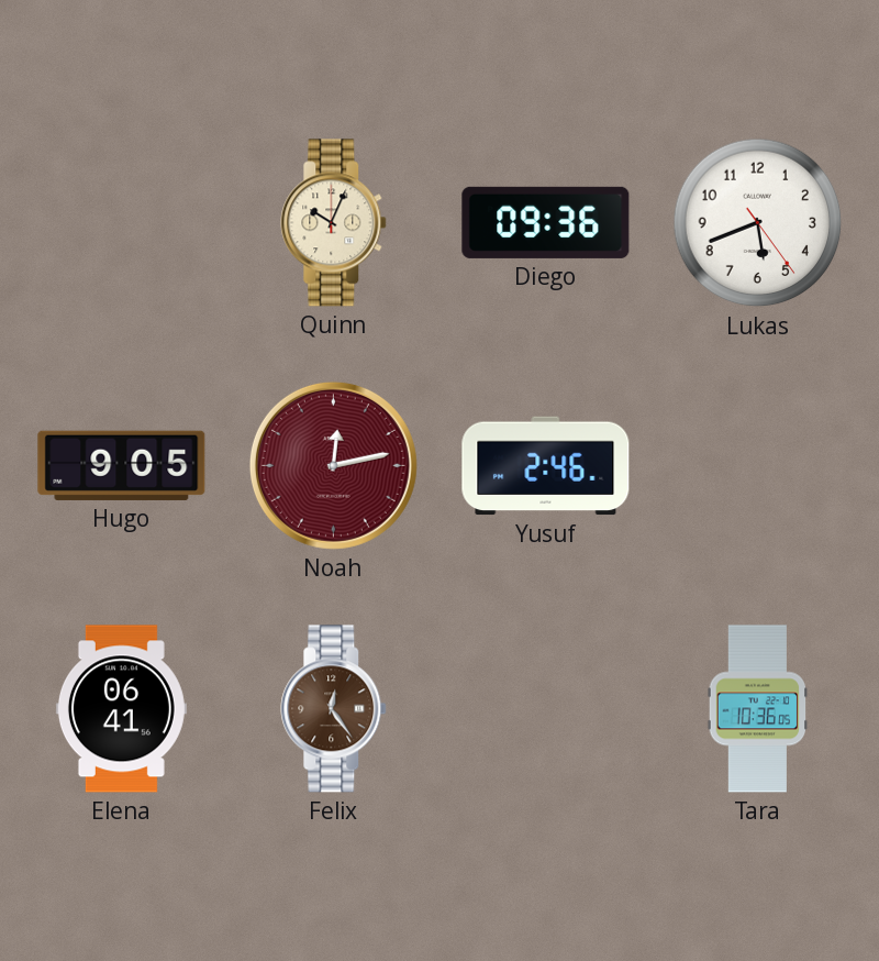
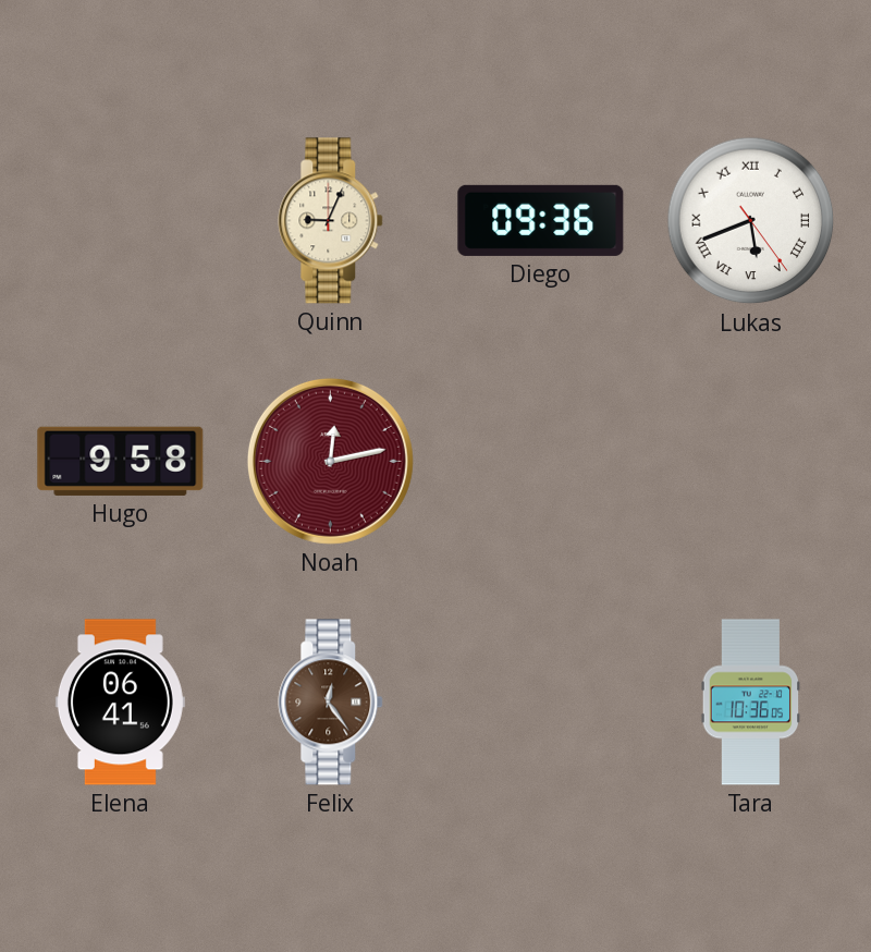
Quinn: 10:04 -> 9:04 (331, 221)
Lukas numerals: Arabic -> Roman (751, 221)
Hugo: 9:05 -> 9:58 (121, 461)
Yusuf: 2:46 -> none (546, 466)
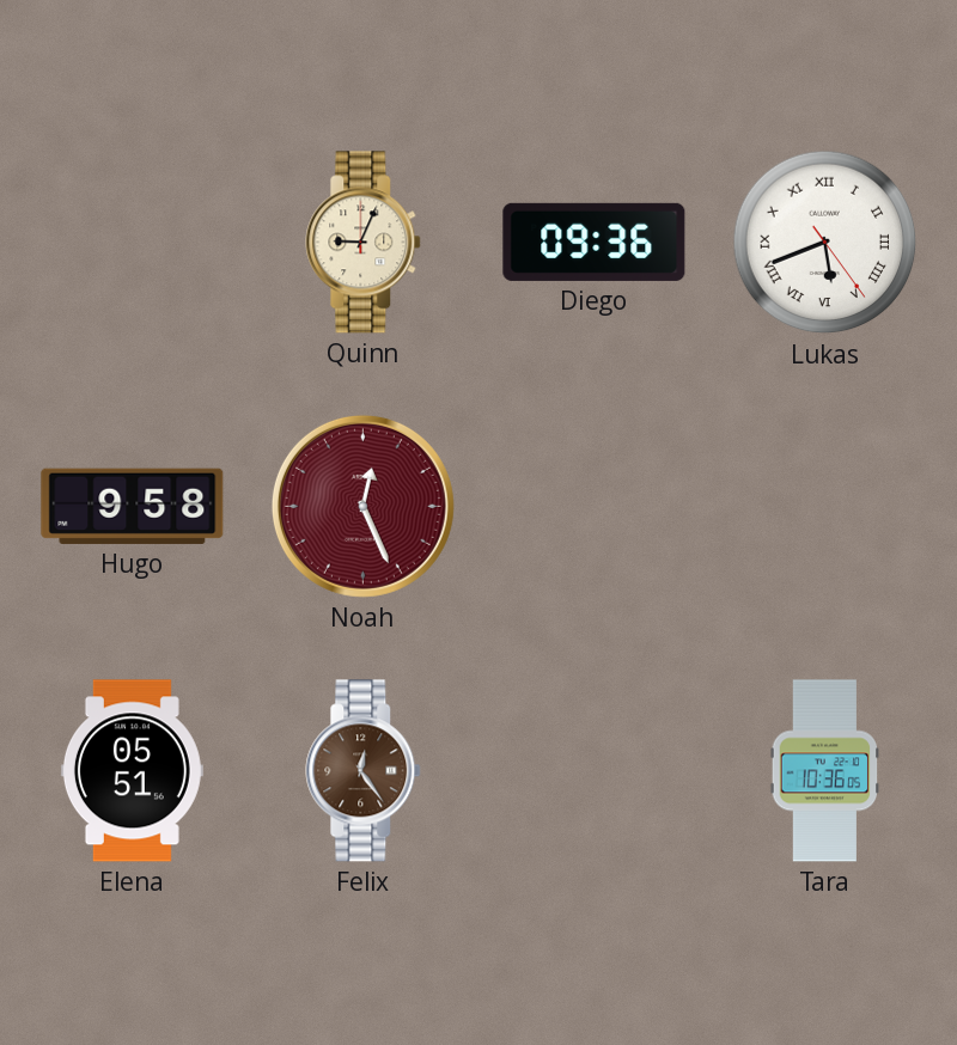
Noah: 12:13 -> 12:26 (362, 506)
Elena: 06:41 -> 05:51 (132, 771)
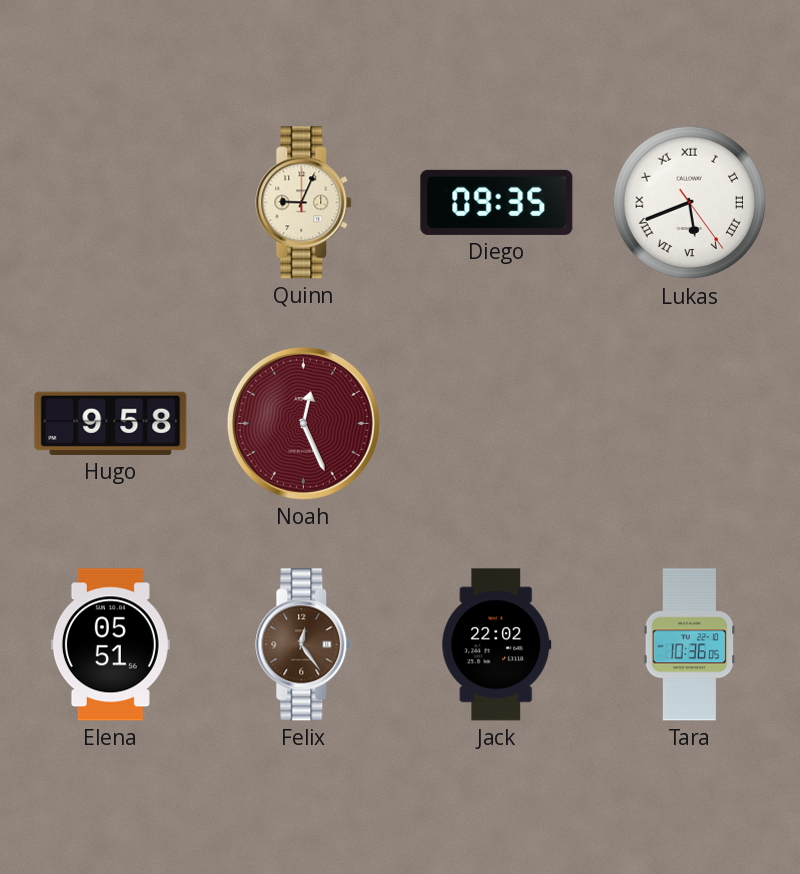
Diego: 09:36 -> 09:35 (497, 202)
Jack: none -> 22:02 (497, 645)
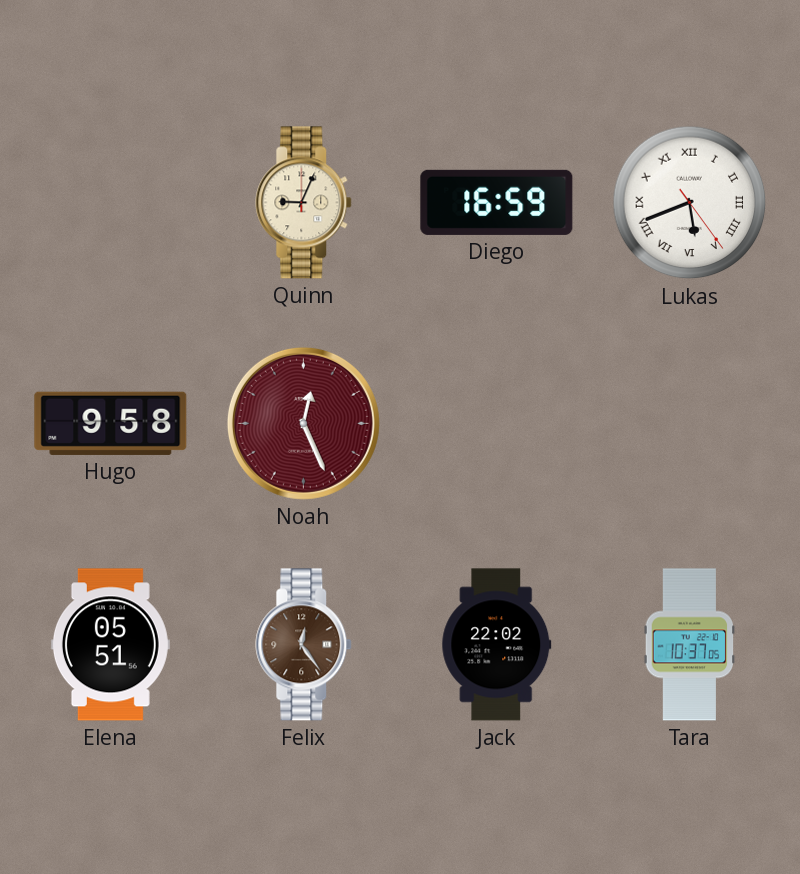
Diego: 09:35 -> 16:59 (497, 202)
Tara: 10:36 -> 10:37 (690, 645)
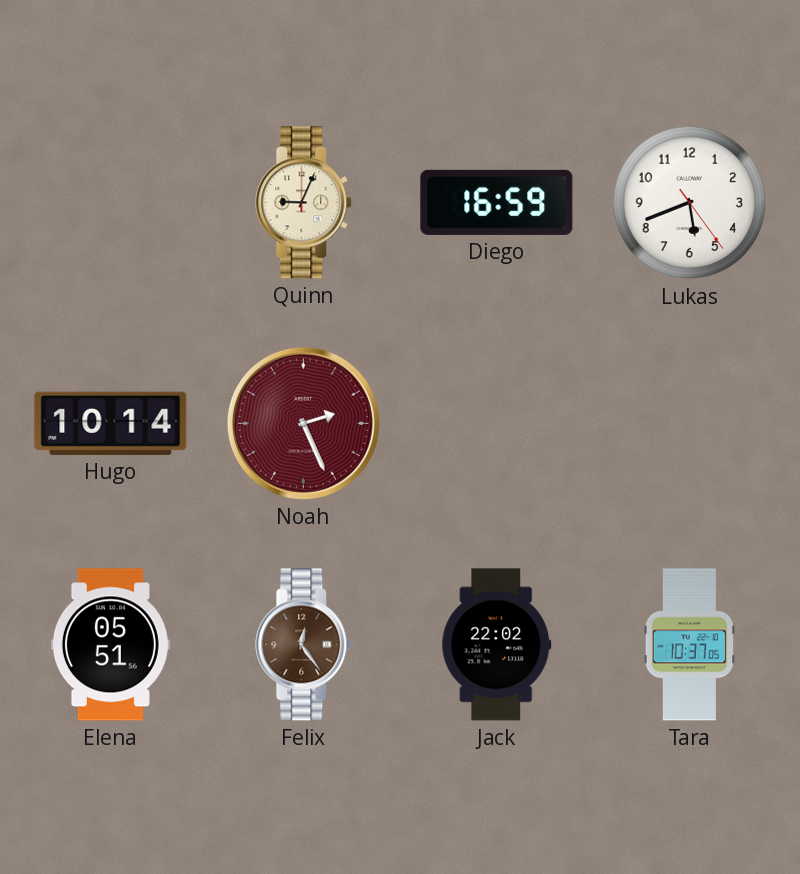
Lukas numerals: Roman -> Arabic (690, 203)
Hugo: 9:58 -> 10:14 (111, 423)
Noah: 12:26 -> 2:26 (303, 423)
